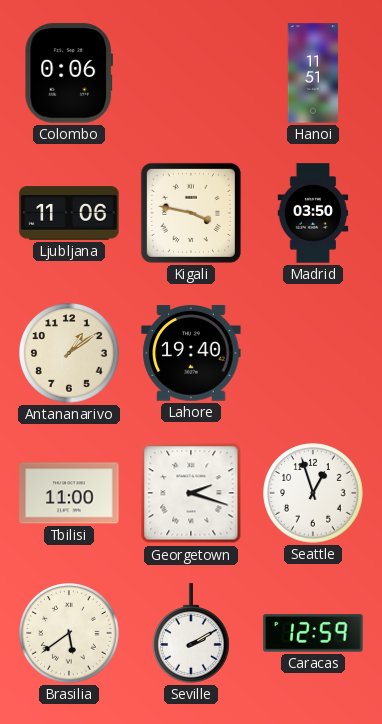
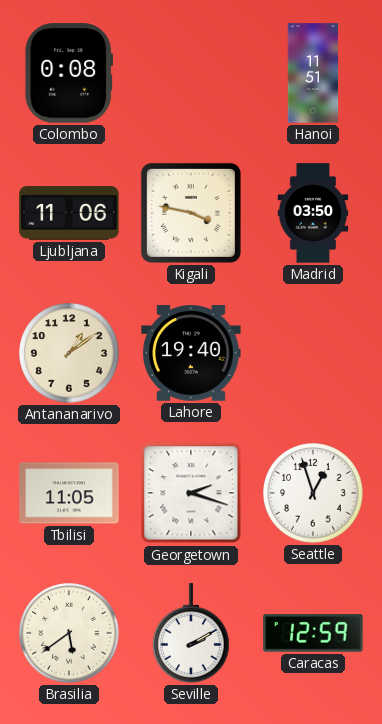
Colombo: 0:06 -> 0:08 (69, 73)
Tbilisi: 11:00 -> 11:05 (69, 493)
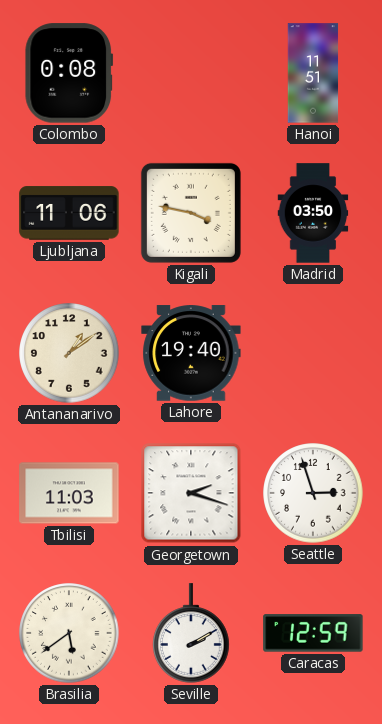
Tbilisi: 11:05 -> 11:03 (69, 493)
Seattle: 12:57 -> 2:57 (313, 493)
